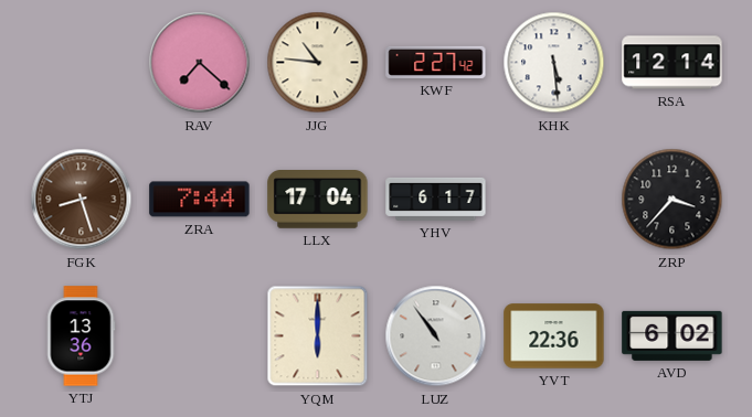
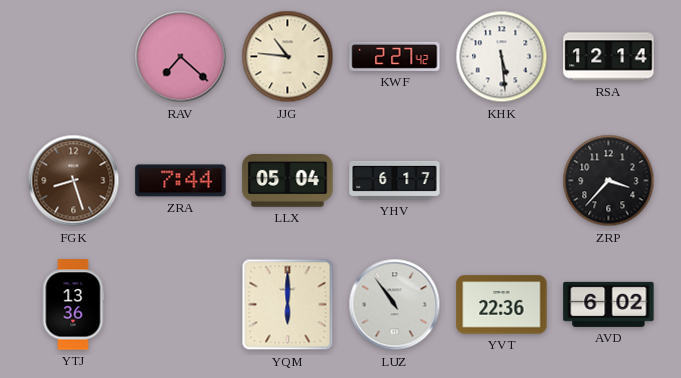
LLX: 17:04 -> 05:04 (288, 181)
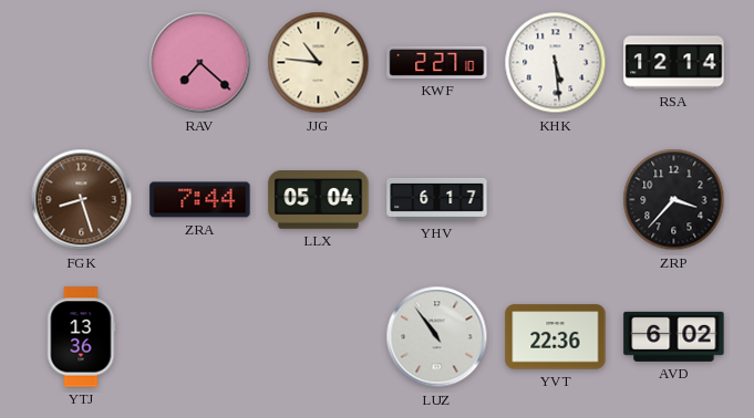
KWF: 2:27:42 -> 2:27:10 (437, 62)
YQM: 6:00 -> none (288, 305)
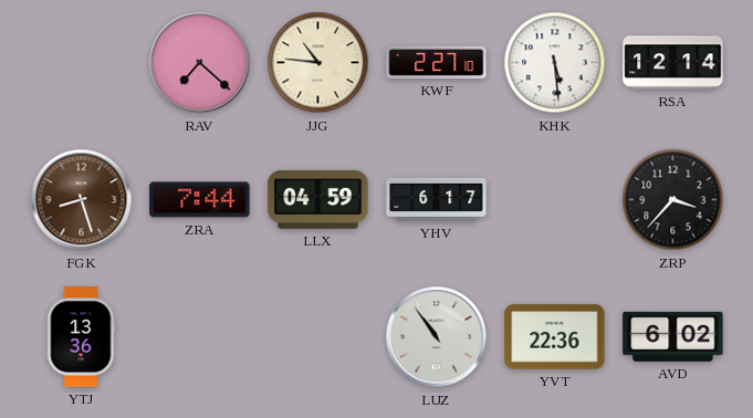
LLX: 05:04 -> 04:59 (318, 200)
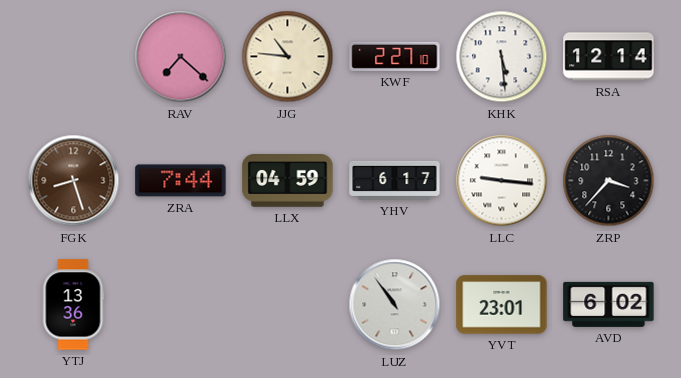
LLC: none -> 9:16 (502, 181)
YVT: 22:36 -> 23:01 (502, 305)
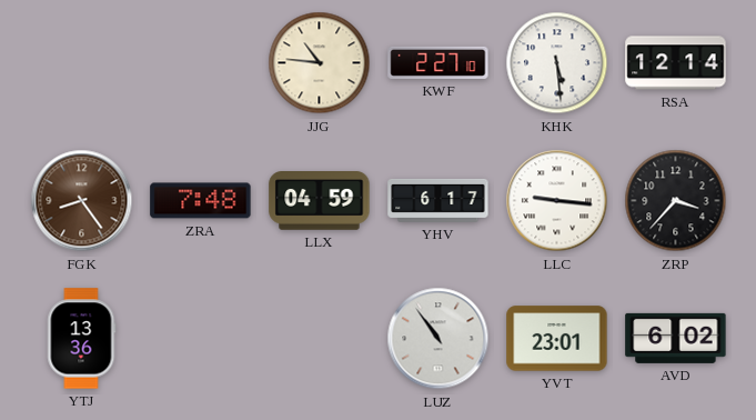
RAV: 7:22 -> none (181, 57)
FGK: 8:27 -> 8:24 (82, 201)
ZRA: 7:44 -> 7:48 (201, 201)
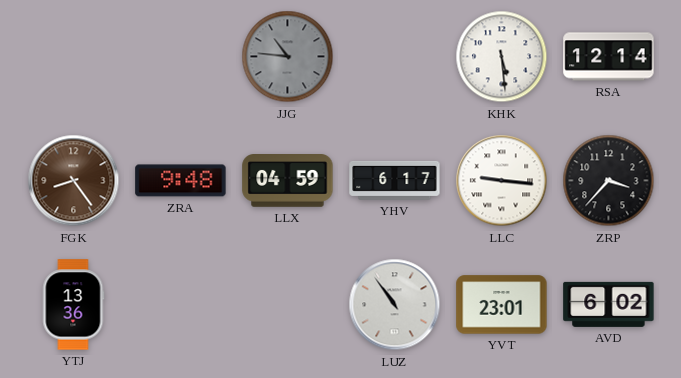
JJG dial: cream -> grey (288, 57)
KWF: 2:27 -> none (439, 62)
ZRA: 7:48 -> 9:48 (181, 181)
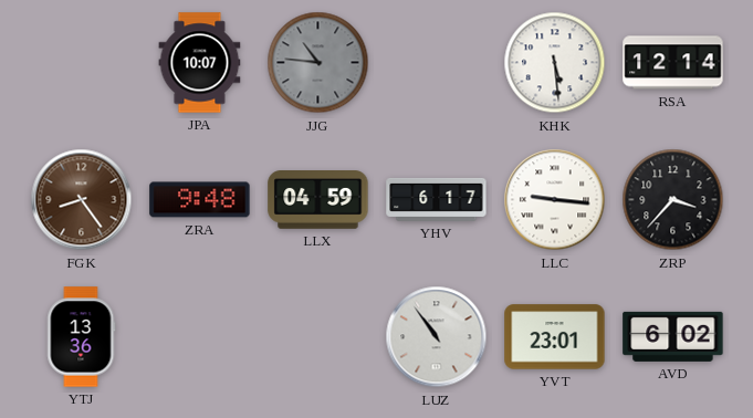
JPA: none -> 10:07 (200, 63)
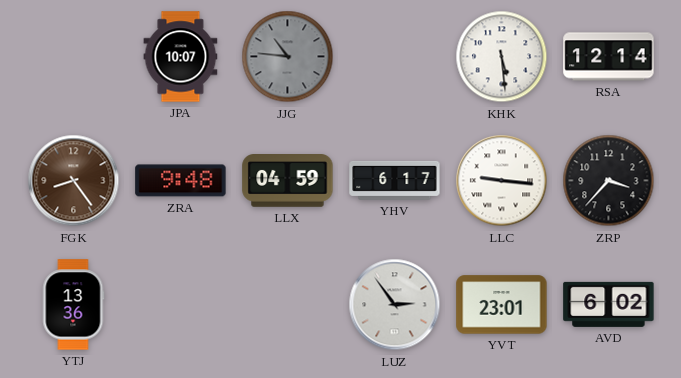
LUZ: 10:54 -> 2:54 (395, 305)
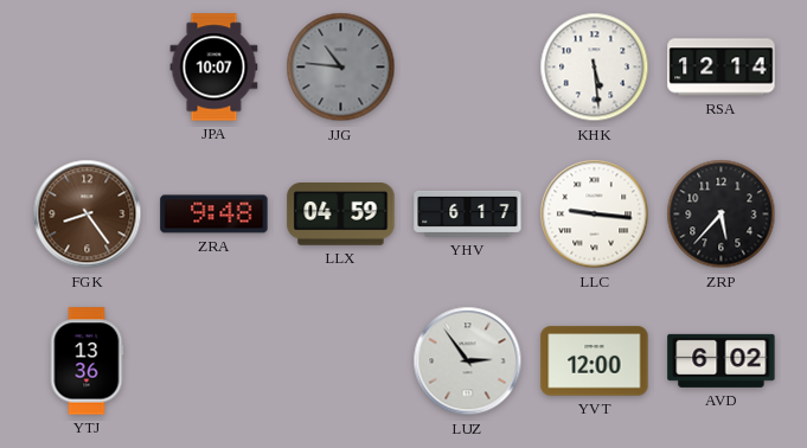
ZRP: 3:37 -> 5:37 (722, 215)
YVT: 23:01 -> 12:00 (595, 361)
